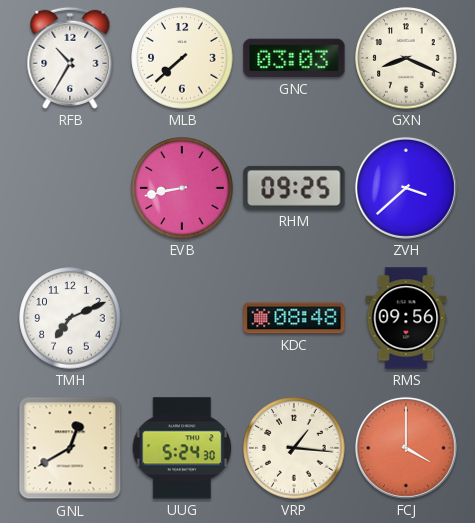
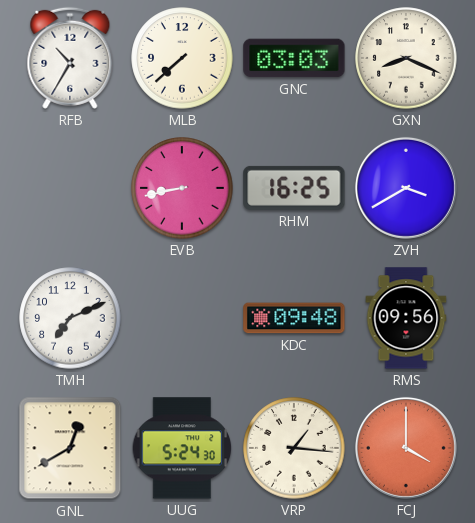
RHM: 09:25 -> 16:25 (294, 188)
ZVH: 3:38 -> 3:40 (406, 188)
KDC: 08:48 -> 09:48 (294, 318)
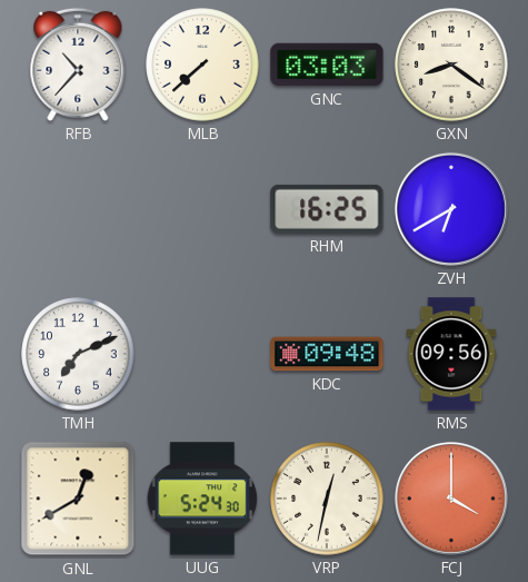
RFB: 10:35 -> 10:37 (78, 65)
GXN: 8:19 -> 8:21 (451, 65)
EVB: 8:43 -> none (182, 188)
ZVH: 3:40 -> 6:40 (451, 209)
VRP: 1:16 -> 12:32 (327, 499)
